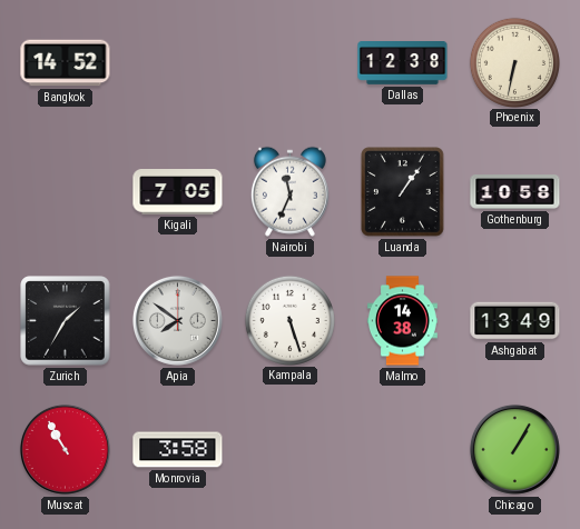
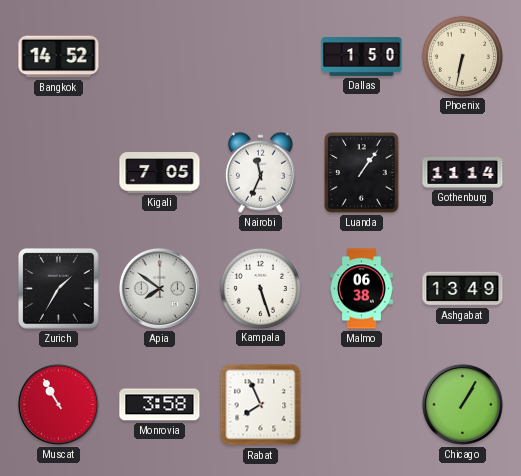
Dallas: 12:38 -> 1:50 (362, 57)
Gothenburg: 10:58 -> 11:14 (463, 173)
Malmo: 14:38 -> 06:38 (362, 289)
Rabat: none -> 7:56 (261, 405)
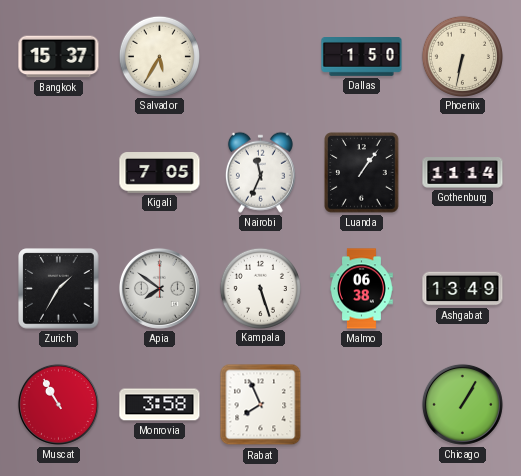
Bangkok: 14:52 -> 15:37 (59, 57)
Salvador: none -> 5:35 (159, 56)
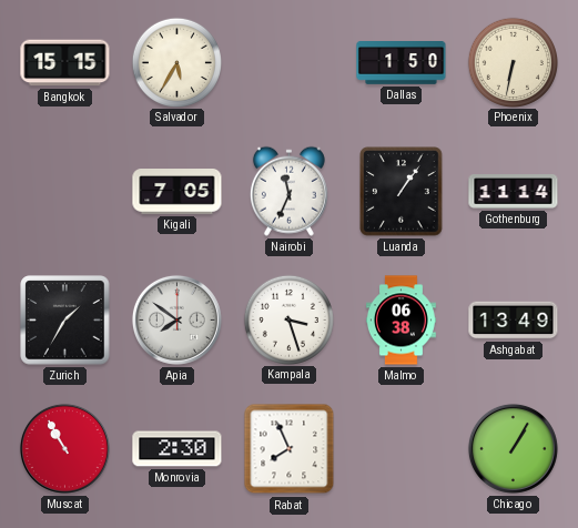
Bangkok: 15:37 -> 15:15 (65, 63)
Kampala: 5:27 -> 3:27 (288, 319)
Monrovia: 3:58 -> 2:30 (178, 449)
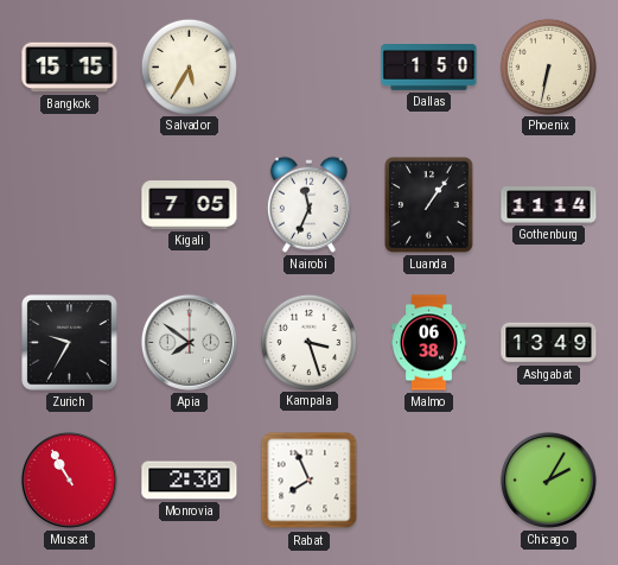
Zurich: 1:35 -> 9:35 (70, 343)
Chicago: 1:05 -> 2:05 (548, 480)
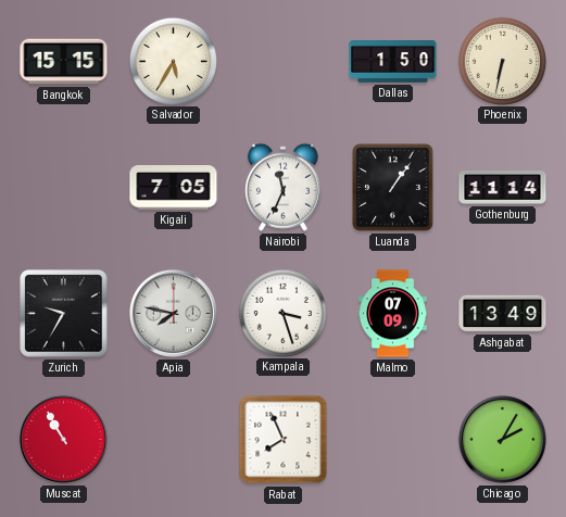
Apia: 7:51 -> 7:47 (173, 313)
Malmo: 06:38 -> 07:09 (393, 314)
Monrovia: 2:30 -> none (190, 481)
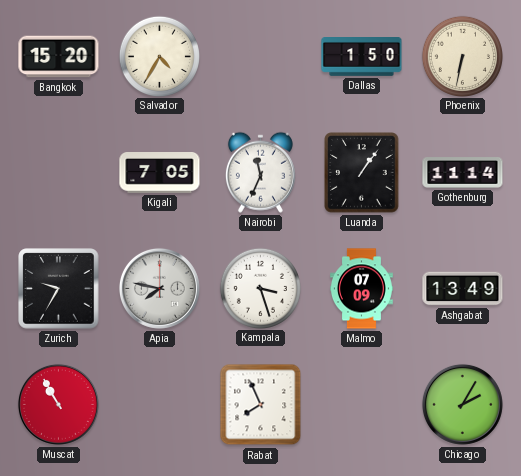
Bangkok: 15:15 -> 15:20 (59, 57)
Salvador: 5:35 -> 4:35 (159, 56)
